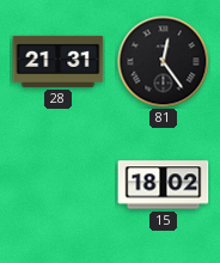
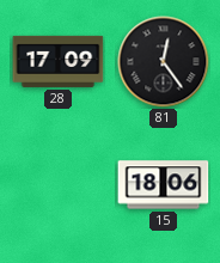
28: 21:31 -> 17:09 (59, 61)
15: 18:02 -> 18:06 (164, 185)
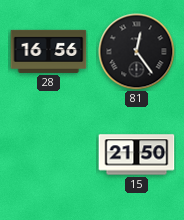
28: 17:09 -> 16:56 (49, 51)
15: 18:06 -> 21:50 (137, 155)
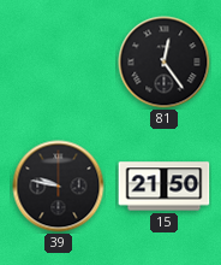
28: 16:56 -> none (49, 51)
39: none -> 9:47 (59, 187)
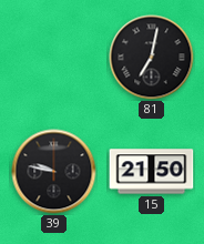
81: 12:24 -> 7:02 (152, 58)
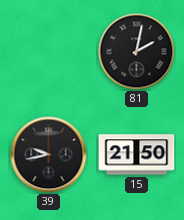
81: 7:02 -> 2:02 (137, 52)
39: 9:47 -> 9:43 (49, 155)
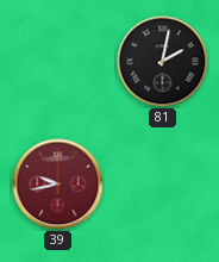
39 dial: black -> burgundy (58, 185)
15: 21:50 -> none (137, 155)
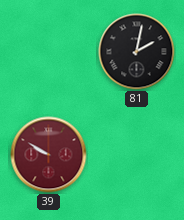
39: 9:43 -> 9:50 (49, 155)
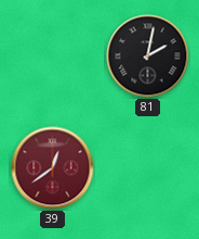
39: 9:50 -> 12:39 (53, 168)
